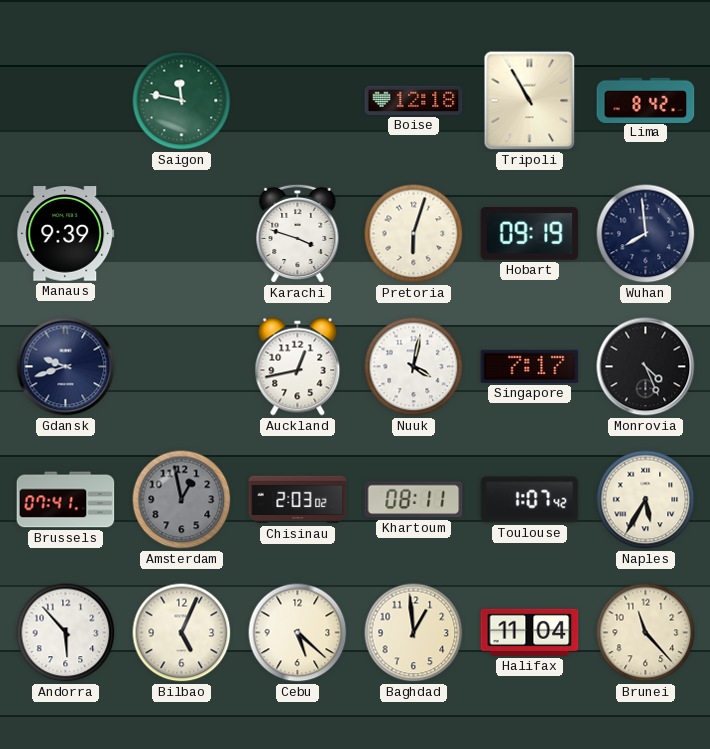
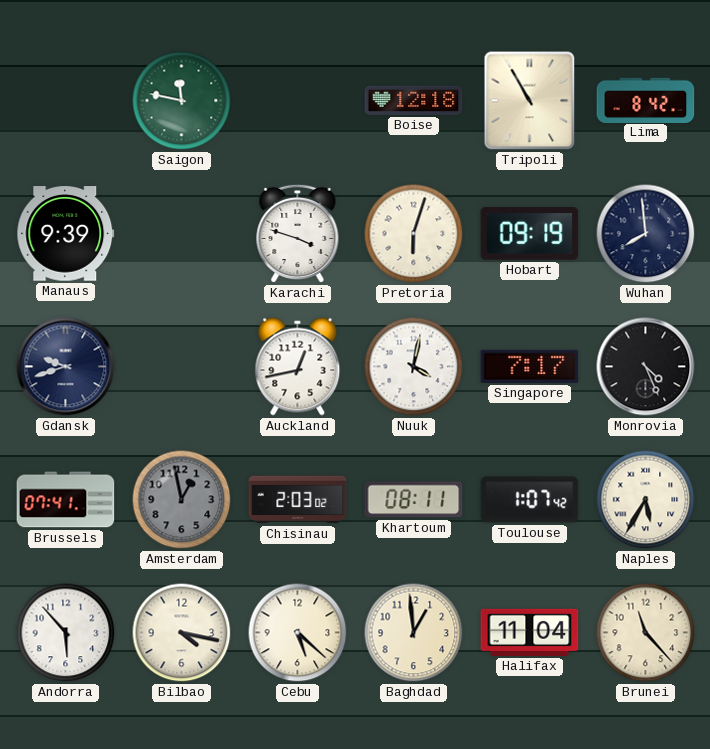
Bilbao: 5:04 -> 4:17 (182, 633)
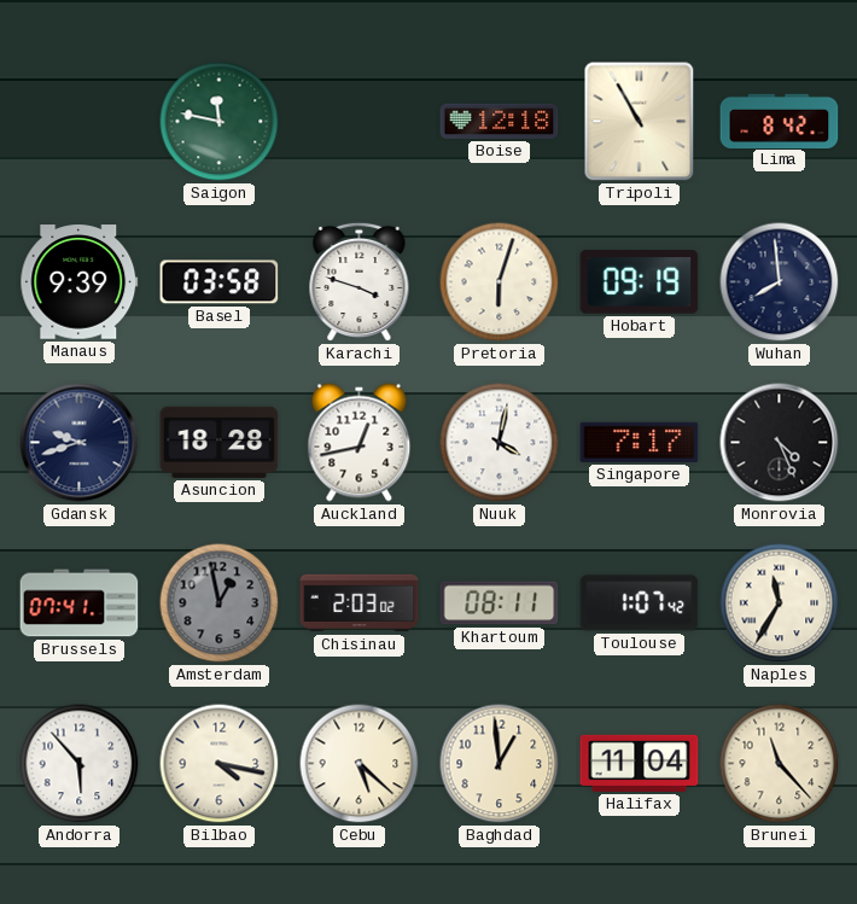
Basel: none -> 03:58 (220, 282)
Asuncion: none -> 18:28 (220, 442)
Naples: 5:35 -> 11:35 (780, 603)
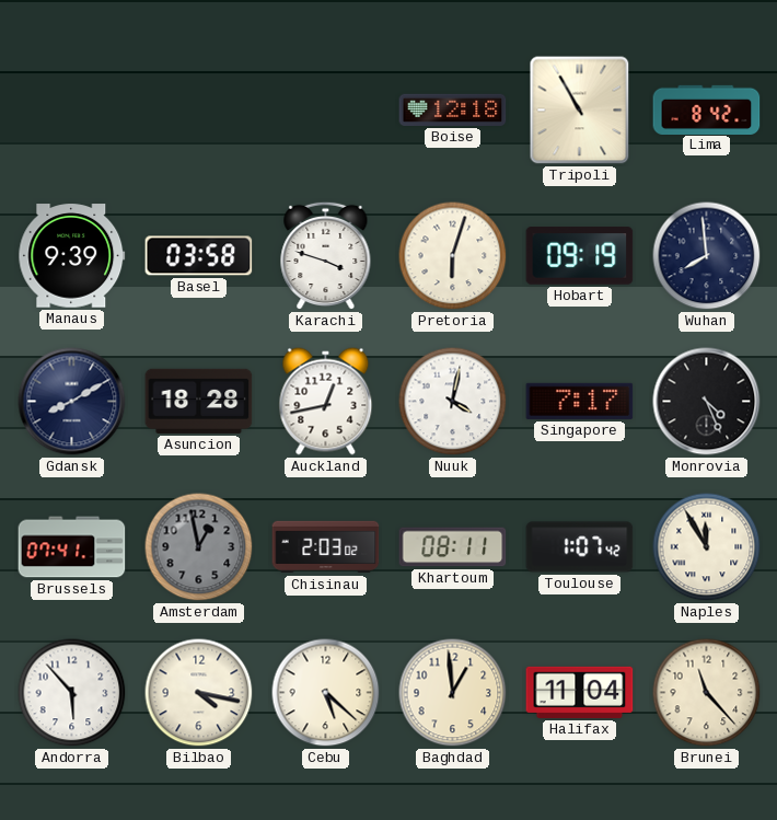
Saigon: 11:47 -> none (220, 122)
Gdansk: 9:42 -> 8:10 (72, 402)
Naples: 11:35 -> 11:55 (707, 547)
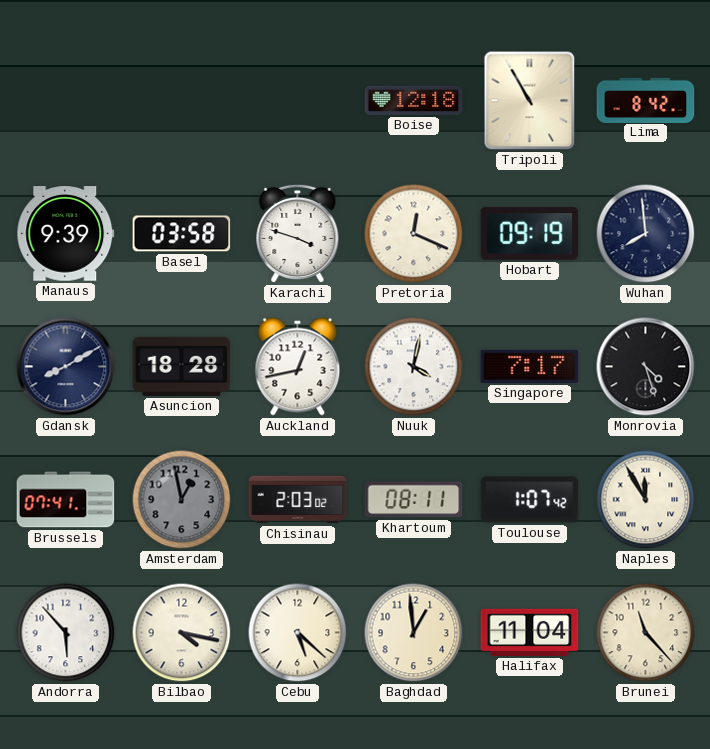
Pretoria: 6:03 -> 12:19 (414, 234)
Monrovia: 4:26 -> 4:27 (646, 367)
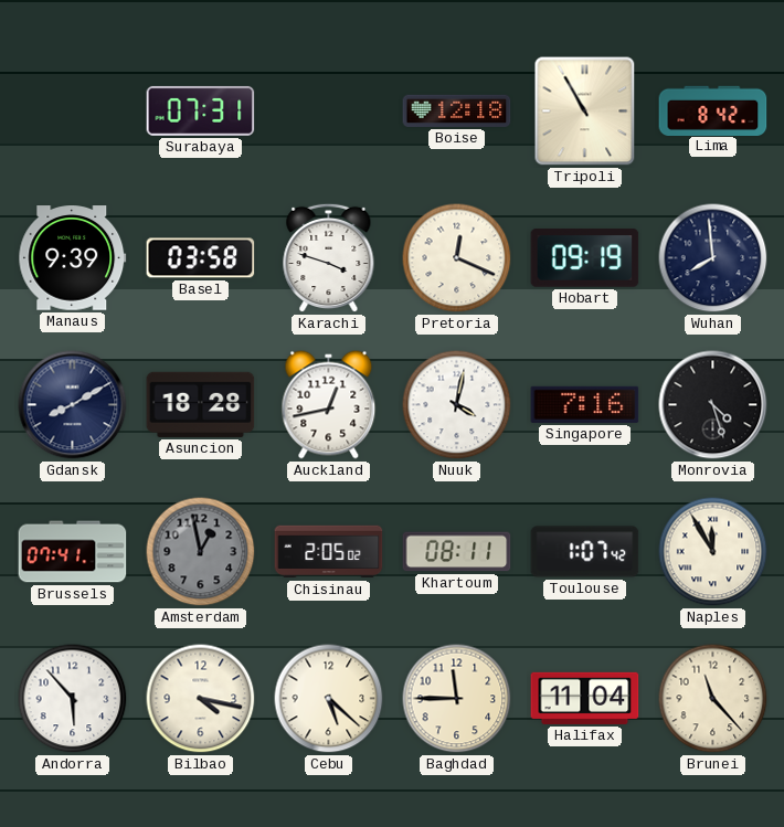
Surabaya: none -> 07:31 (201, 110)
Singapore: 7:17 -> 7:16 (585, 404)
Chisinau: 2:03 -> 2:05 (329, 552)
Baghdad: 12:59 -> 11:45 (457, 699)
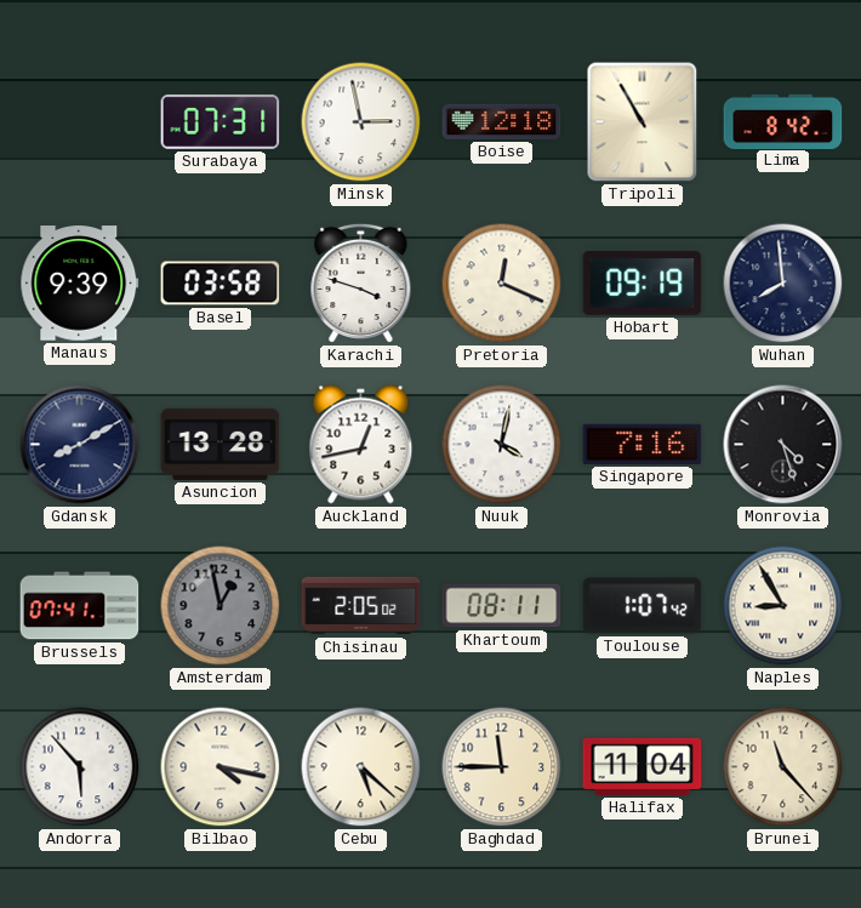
Minsk: none -> 2:58 (361, 122)
Asuncion: 18:28 -> 13:28 (221, 444)
Naples: 11:55 -> 8:55 (783, 606)
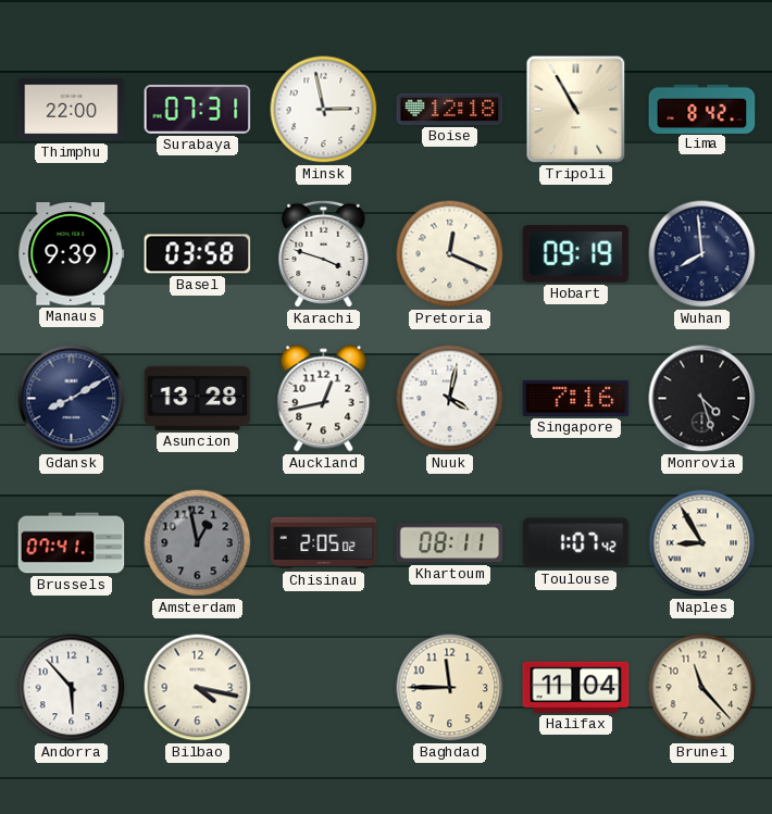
Thimphu: none -> 22:00 (72, 110)
Cebu: 5:22 -> none (361, 767)
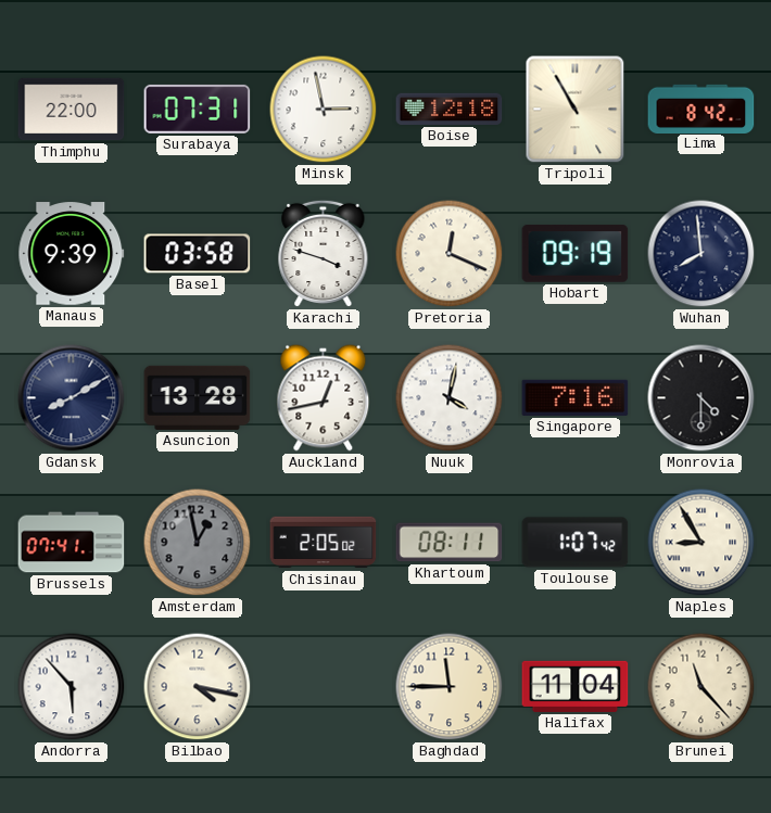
Monrovia: 4:27 -> 4:30 (702, 398)
